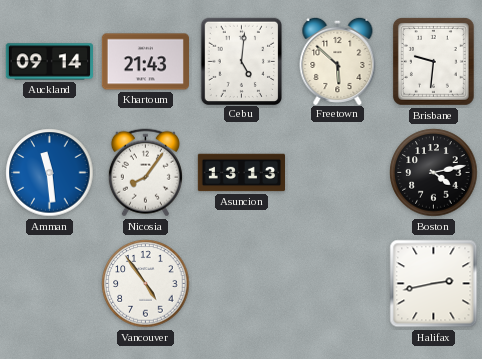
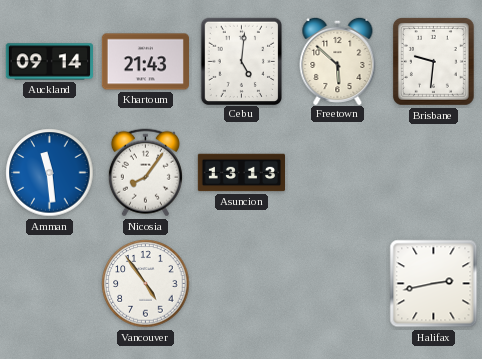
Boston: 4:13 -> none (434, 173)
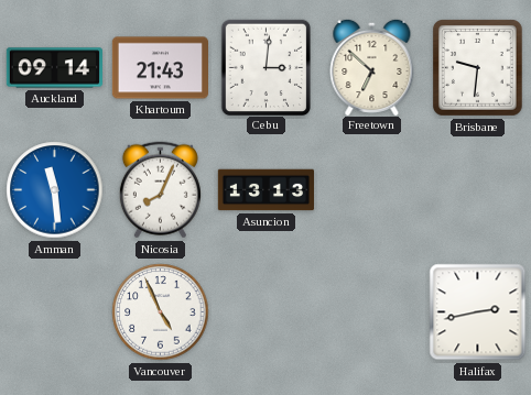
Cebu: 5:01 -> 3:01 (265, 67)
Freetown: 5:52 -> 6:52 (372, 66)
Nicosia: 8:06 -> 8:04 (160, 190)
Vancouver: 4:54 -> 4:56 (161, 312)
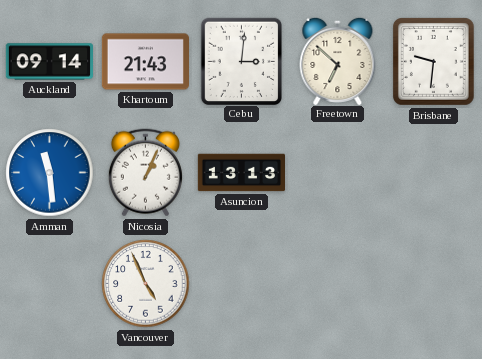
Nicosia: 8:04 -> 1:04 (145, 173)
Halifax: 2:43 -> none (478, 312)
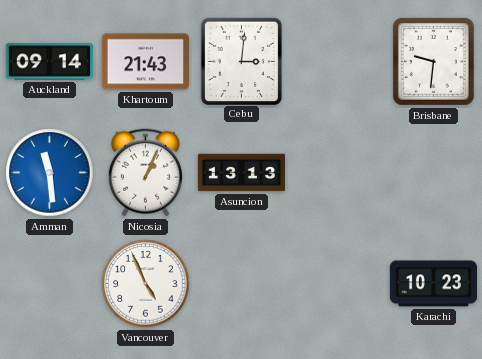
Freetown: 6:52 -> none (338, 60)
Karachi: none -> 10:23 (433, 284)
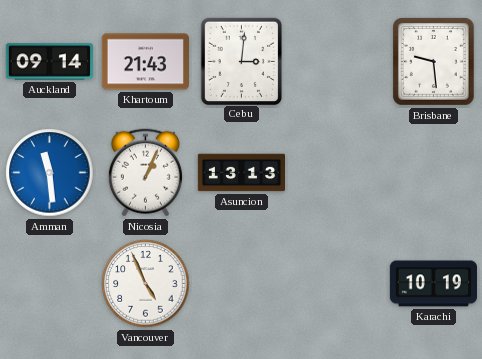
Brisbane: 9:31 -> 9:29 (434, 62)
Karachi: 10:23 -> 10:19 (433, 284)
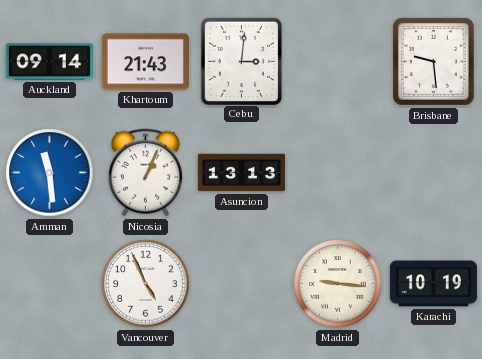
Madrid: none -> 9:16 (338, 284)
